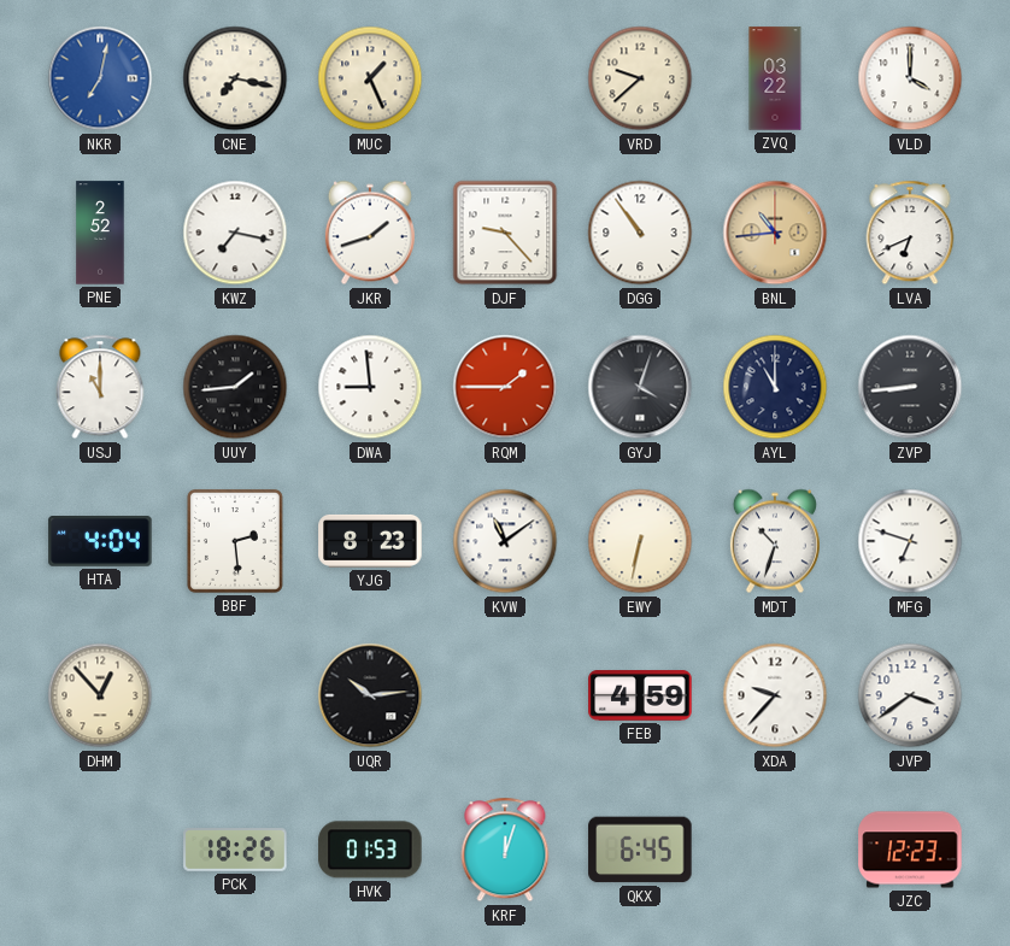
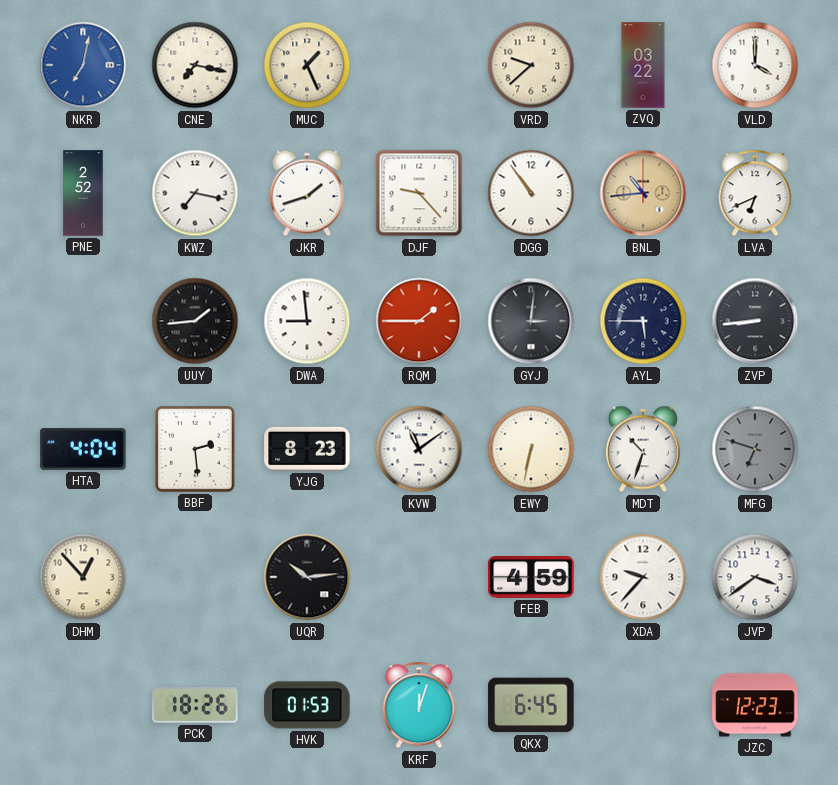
USJ: 11:00 -> none (100, 387)
GYJ: 4:03 -> 3:01 (531, 321)
AYL: 11:00 -> 5:45 (643, 321)
MFG dial: white -> grey (755, 449)
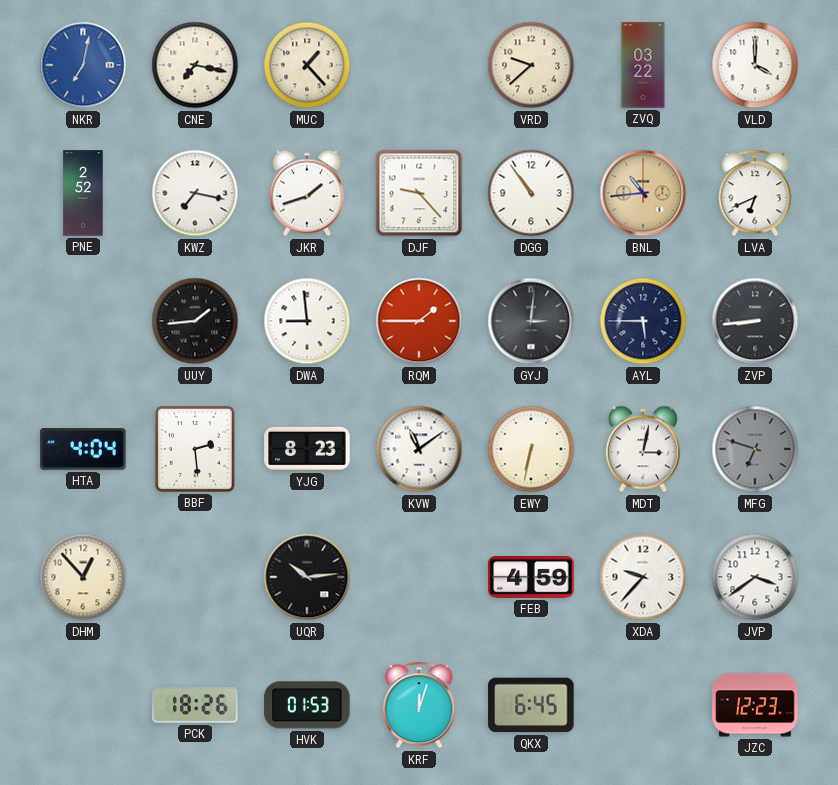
MUC: 1:26 -> 1:23 (307, 65)
MDT: 10:33 -> 3:02 (643, 449)
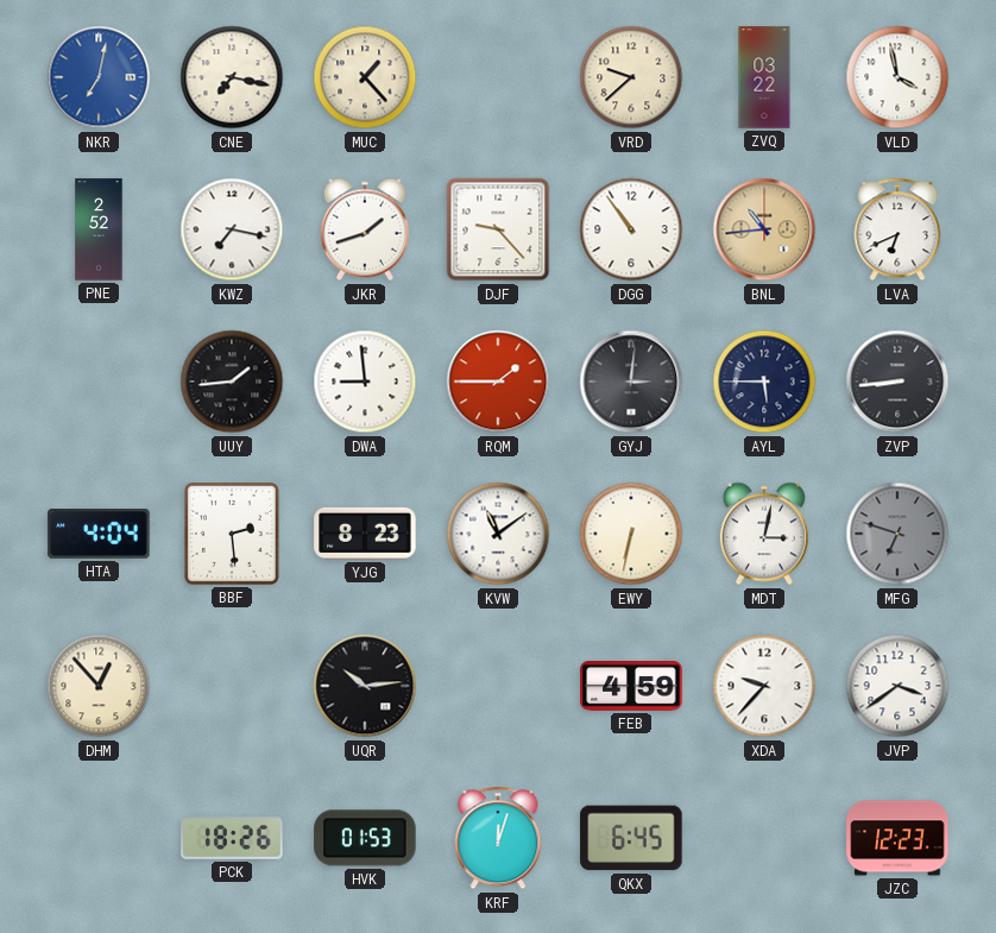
VLD: 4:00 -> 3:58 (897, 77)
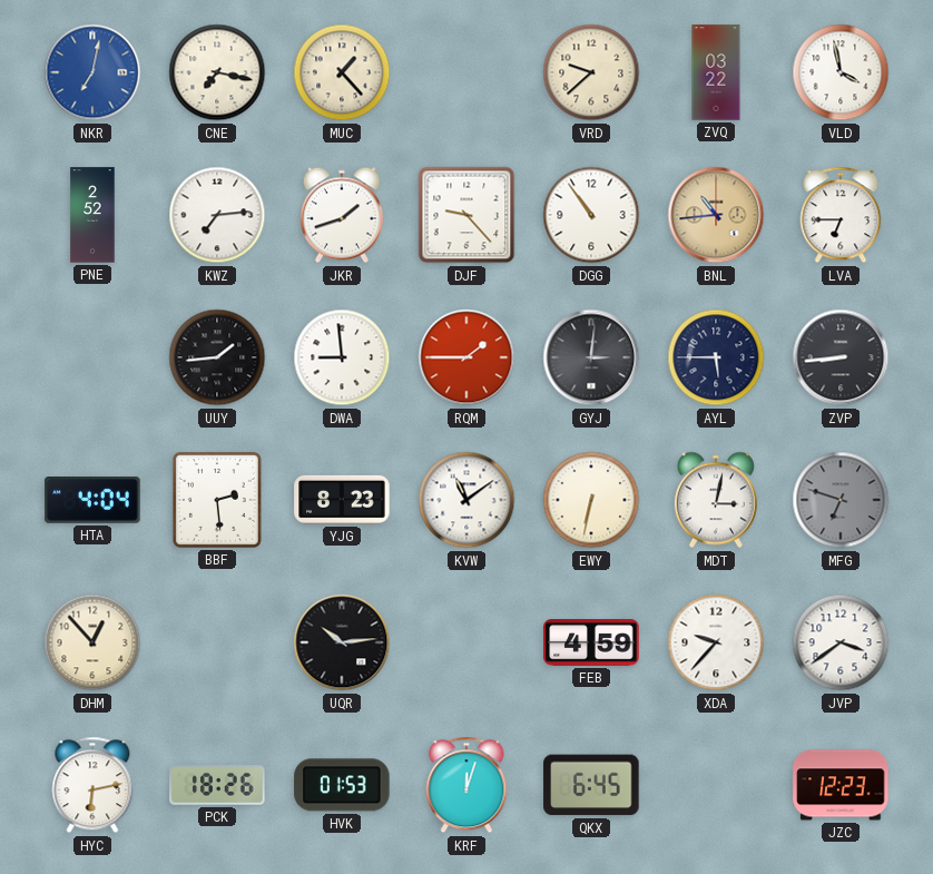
KWZ: 7:17 -> 7:14 (217, 215)
LVA: 6:41 -> 6:45 (841, 215)
HYC: none -> 6:13 (92, 785)
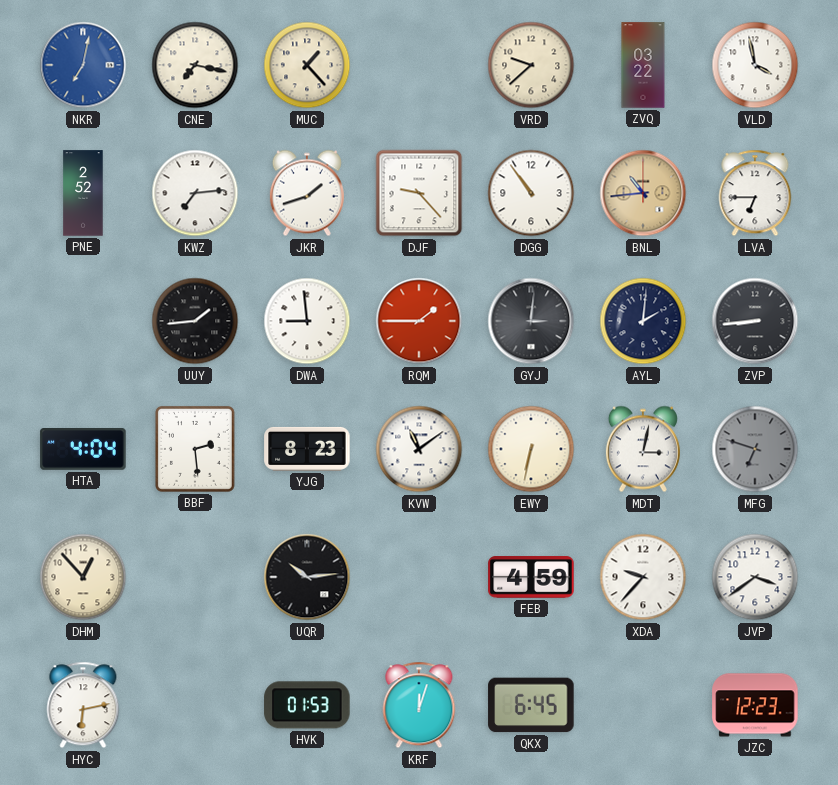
AYL: 5:45 -> 2:01 (643, 321)
PCK: 18:26 -> none (217, 785)
